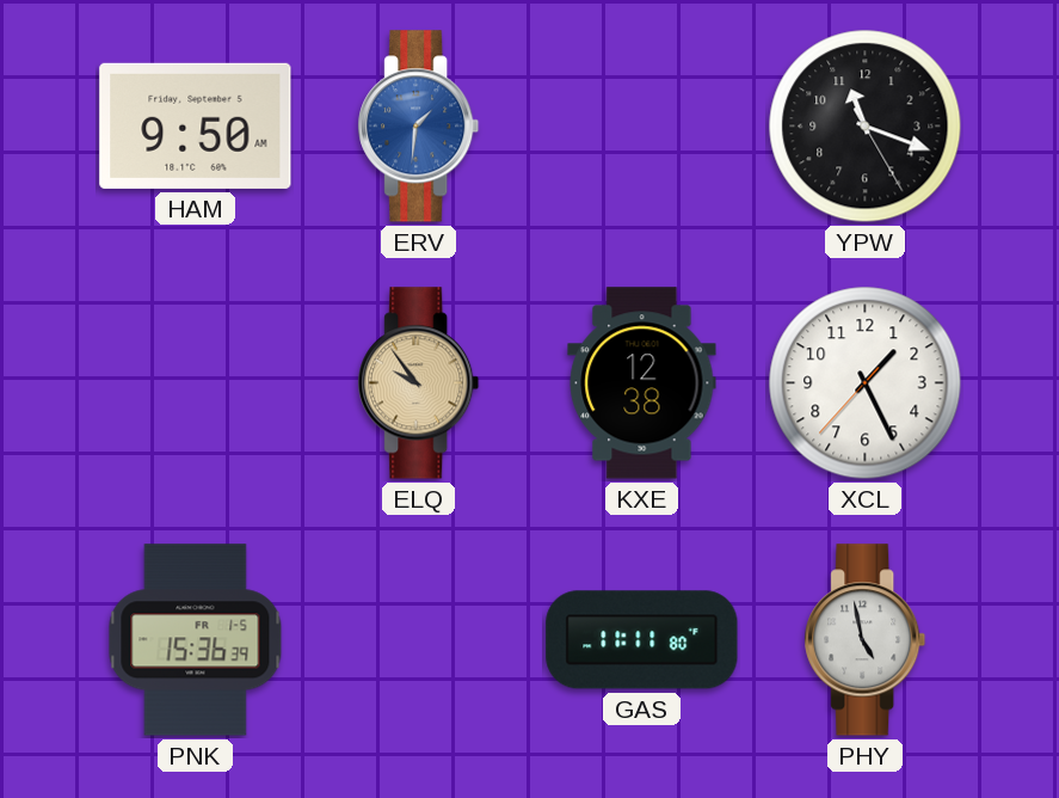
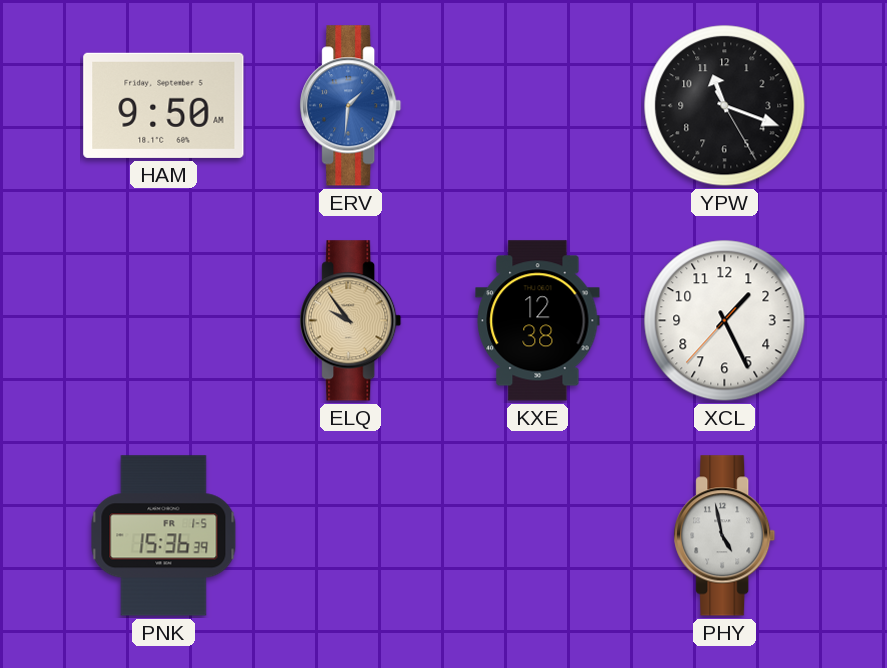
GAS: 11:11 -> none (642, 640)
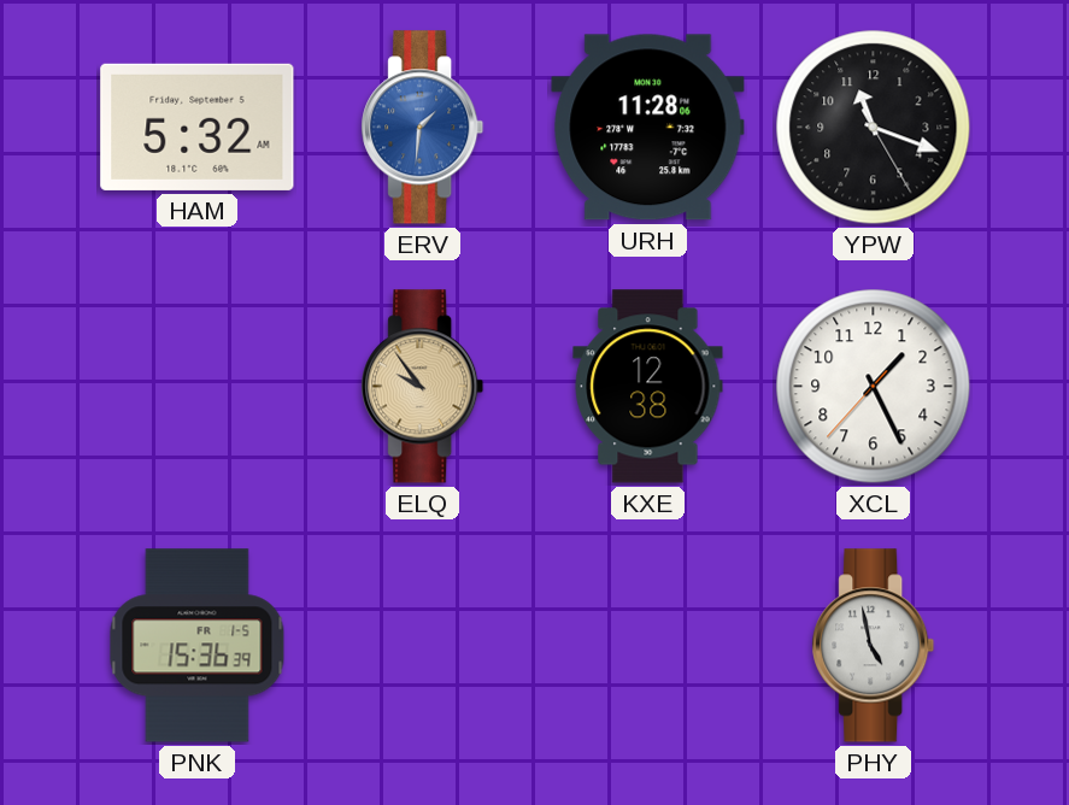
HAM: 9:50 -> 5:32 (198, 127)
URH: none -> 11:28 (648, 128)
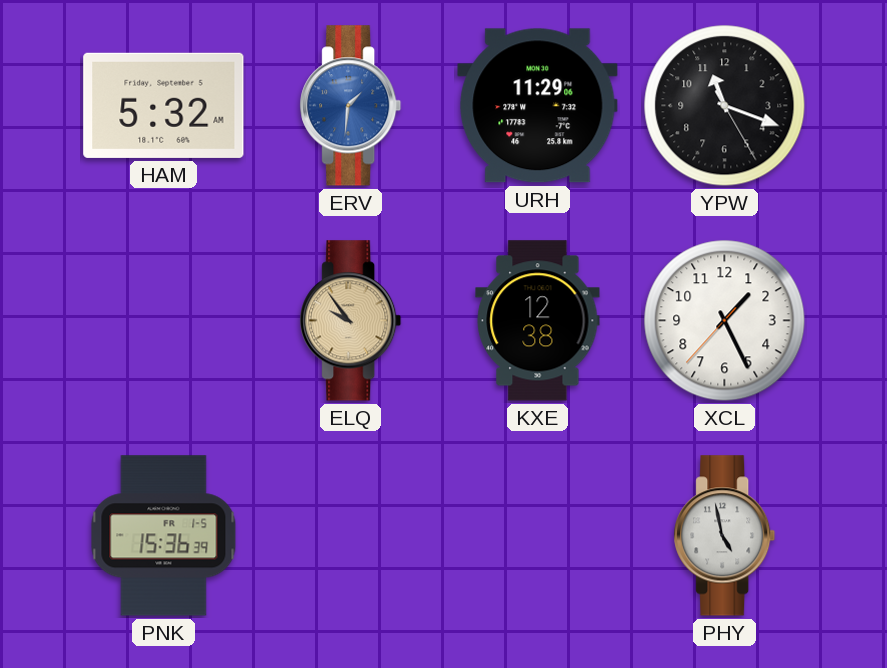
URH: 11:28 -> 11:29 (538, 106)
